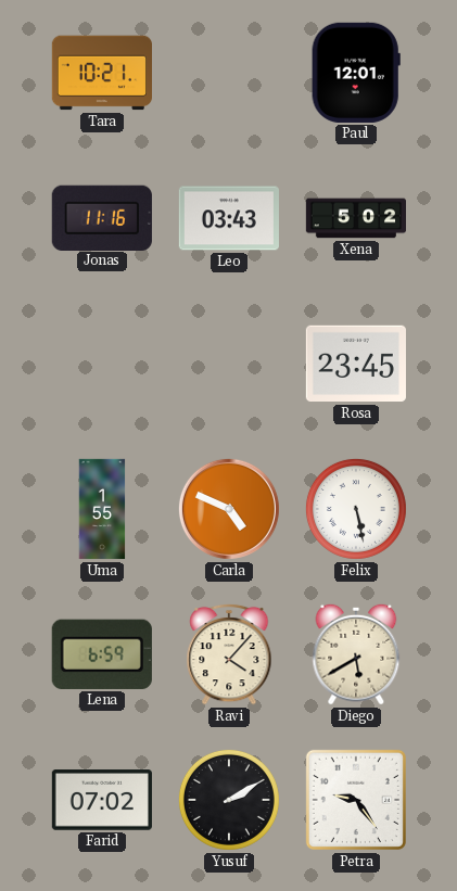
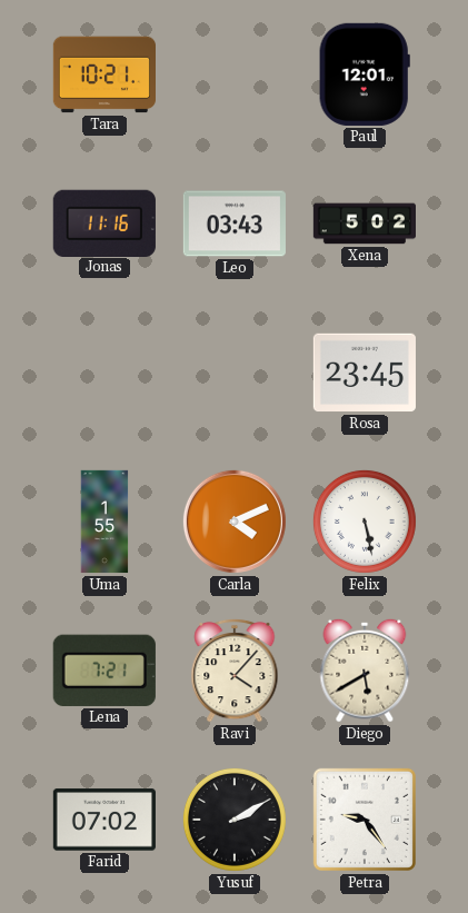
Carla: 4:49 -> 4:11 (235, 522)
Lena: 6:59 -> 7:21 (104, 671)
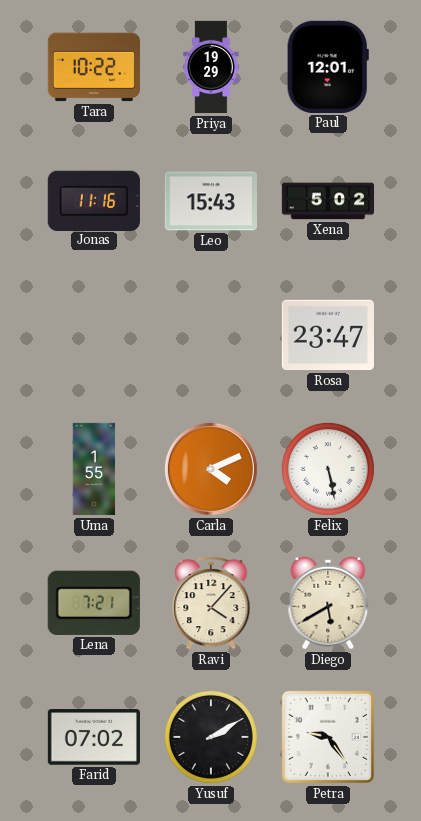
Tara: 10:21 -> 10:22 (93, 67)
Priya: none -> 19:29 (211, 67)
Leo: 03:43 -> 15:43 (211, 201)
Rosa: 23:45 -> 23:47 (328, 335)
